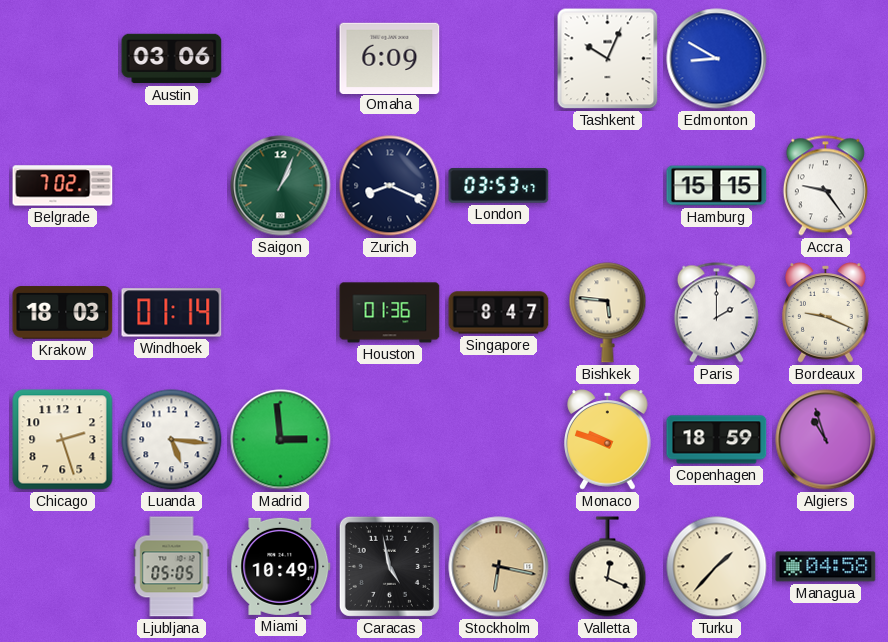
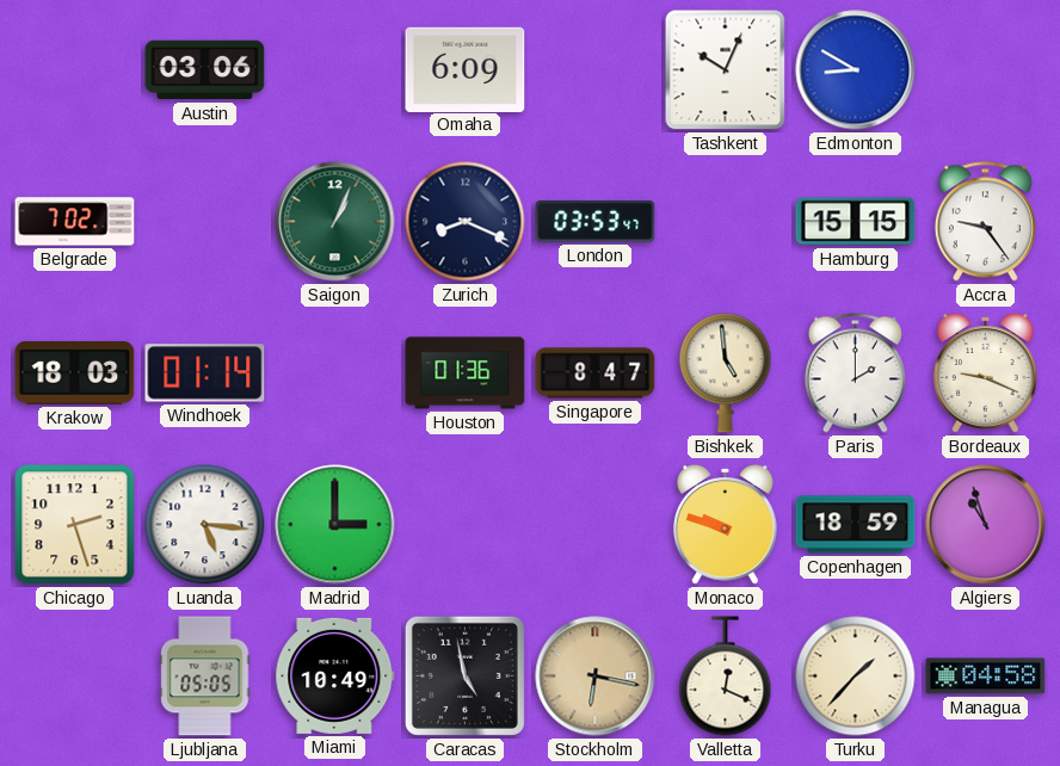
Bishkek: 5:46 -> 4:59 (726, 373)
Madrid: 2:59 -> 3:00 (335, 525)
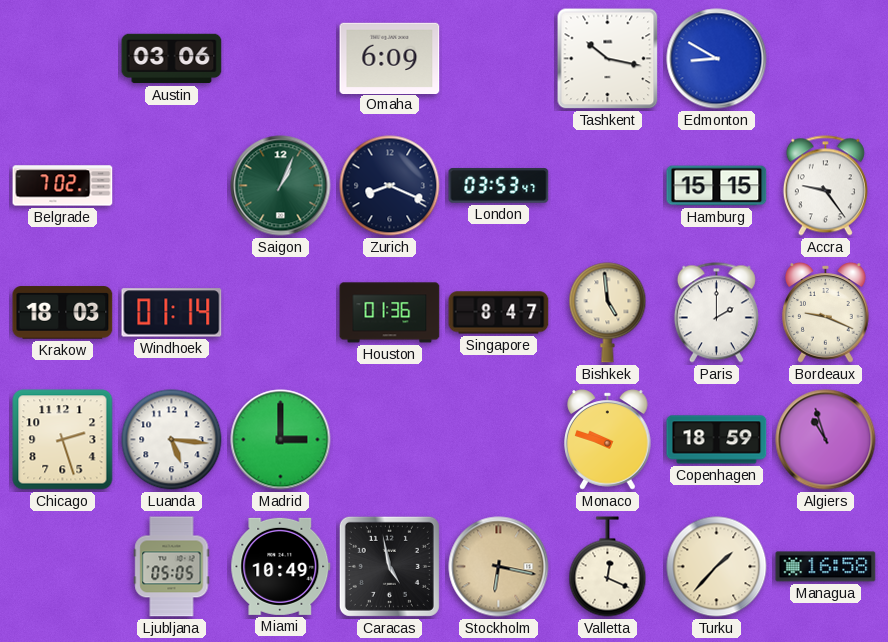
Tashkent: 10:04 -> 10:17 (608, 59)
Managua: 04:58 -> 16:58 (826, 567)
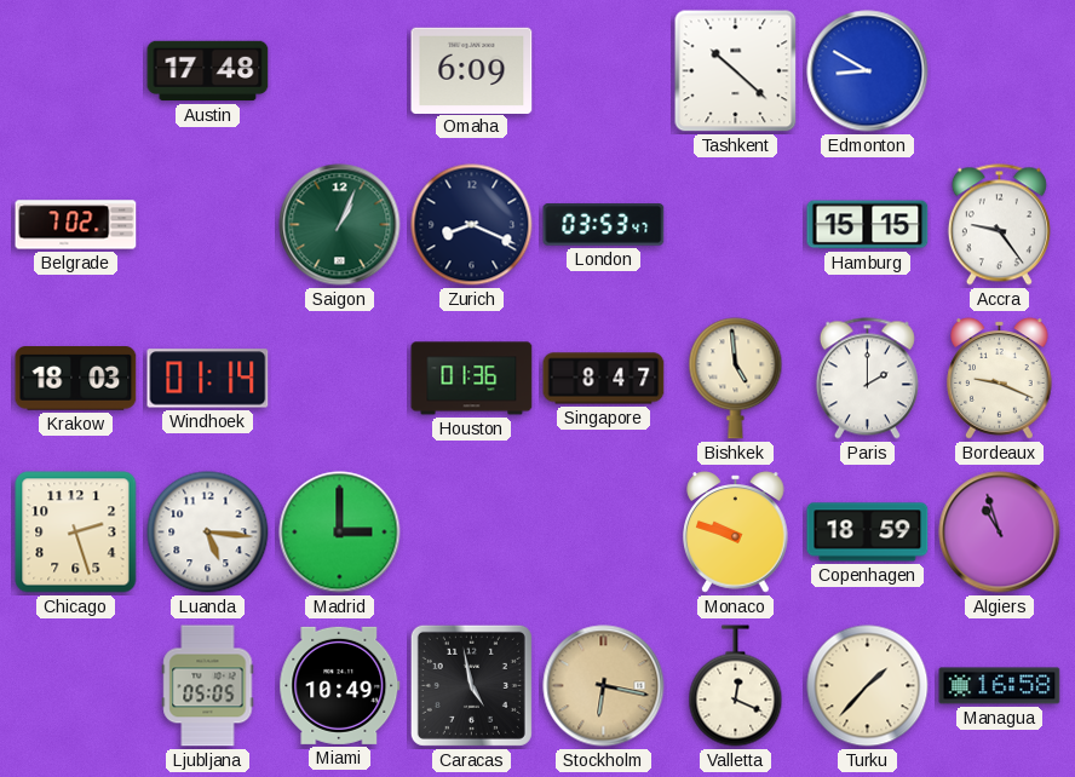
Austin: 03:06 -> 17:48 (208, 71)
Tashkent: 10:17 -> 10:22 (736, 71)
